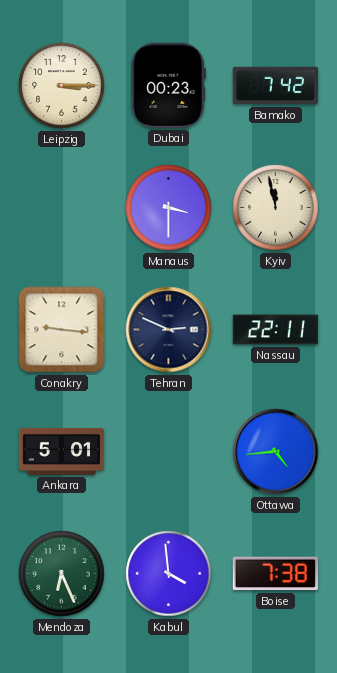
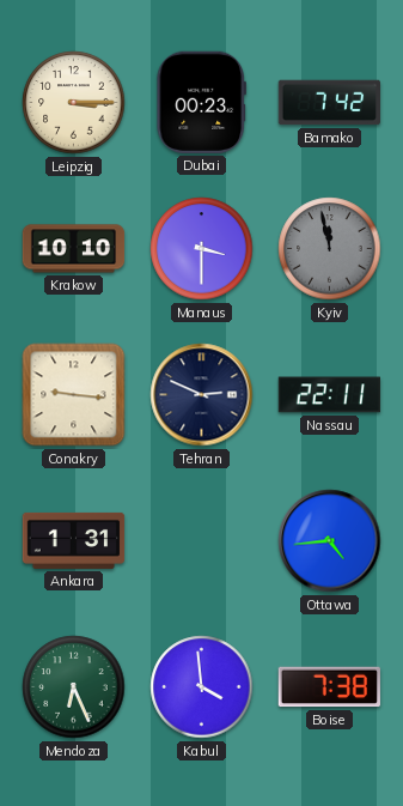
Krakow: none -> 10:10 (74, 249)
Kyiv dial: cream -> grey (330, 249)
Ankara: 5:01 -> 1:31 (74, 540)
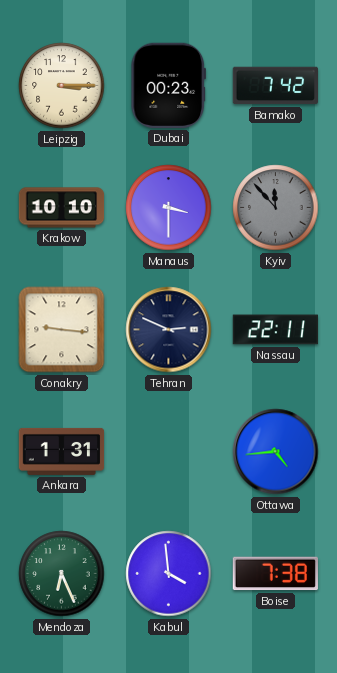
Kyiv: 11:58 -> 11:53 (276, 208)
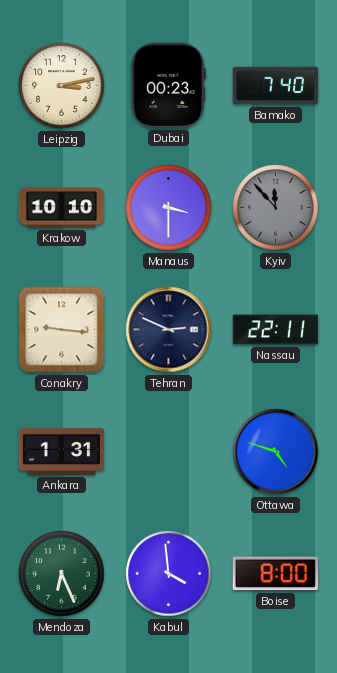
Leipzig: 3:15 -> 3:13 (62, 86)
Bamako: 7:42 -> 7:40 (275, 86)
Ottawa: 4:44 -> 4:48 (276, 452)
Boise: 7:38 -> 8:00 (275, 574)
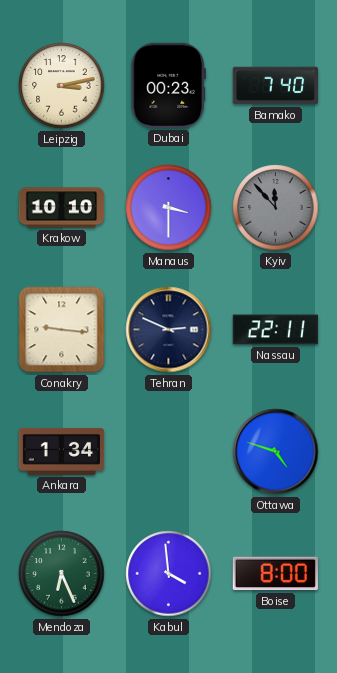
Ankara: 1:31 -> 1:34 (62, 451)
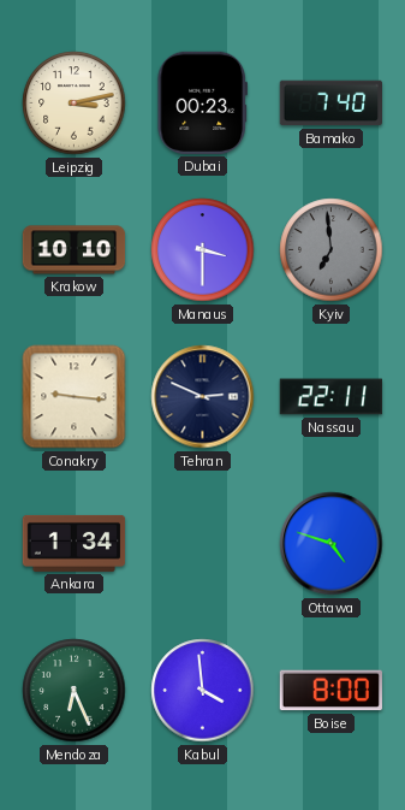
Kyiv: 11:53 -> 6:59 (332, 250)
